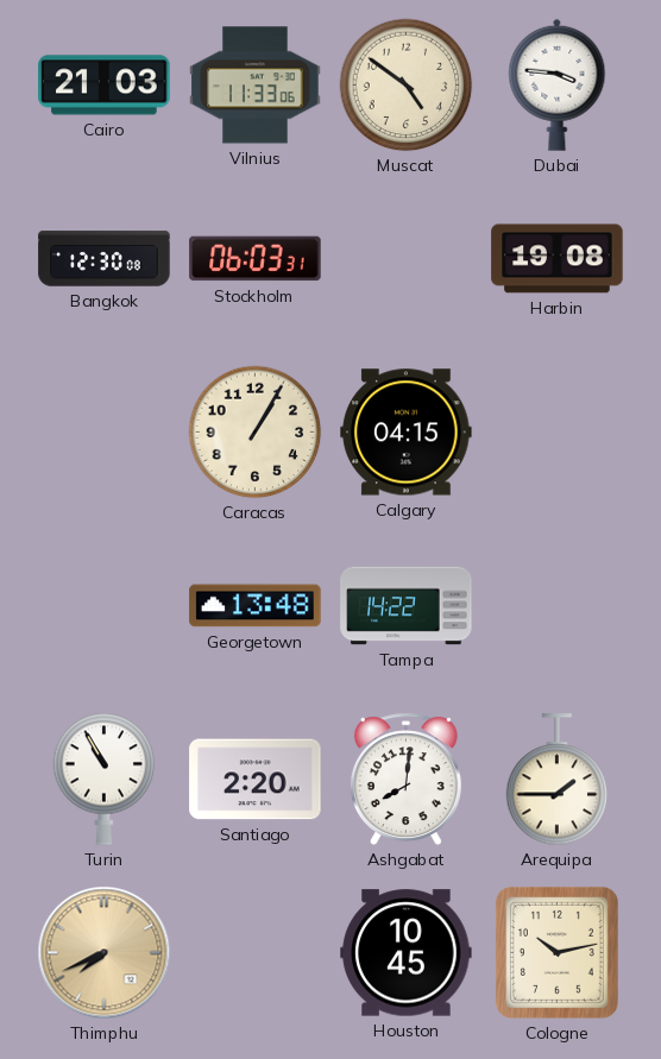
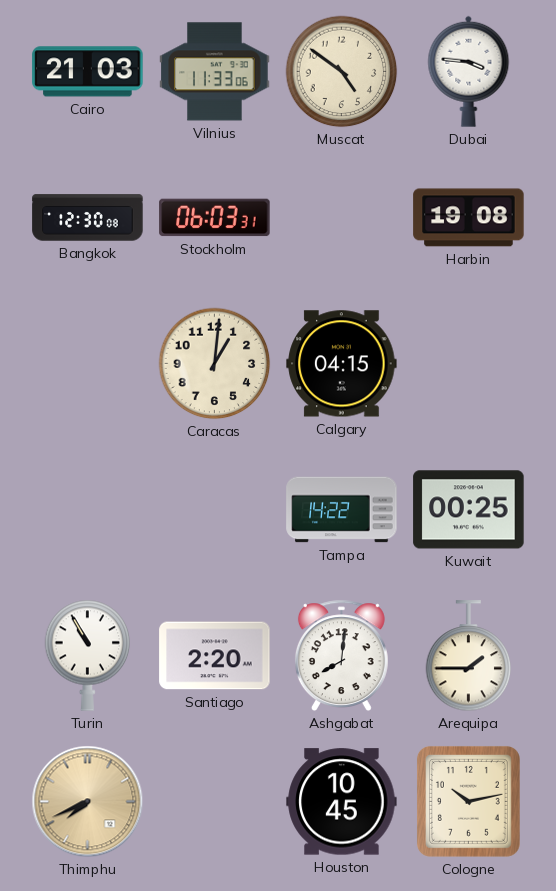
Caracas: 1:05 -> 1:01 (215, 364)
Georgetown: 13:48 -> none (256, 606)
Kuwait: none -> 00:25 (469, 510)
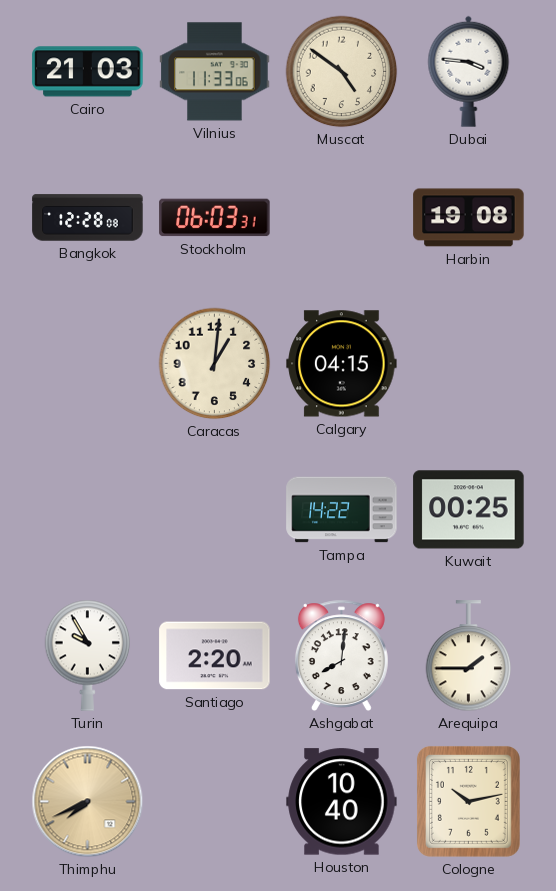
Bangkok: 12:30 -> 12:28 (88, 218)
Turin: 10:55 -> 9:55 (88, 655)
Houston: 10:45 -> 10:40 (342, 802)
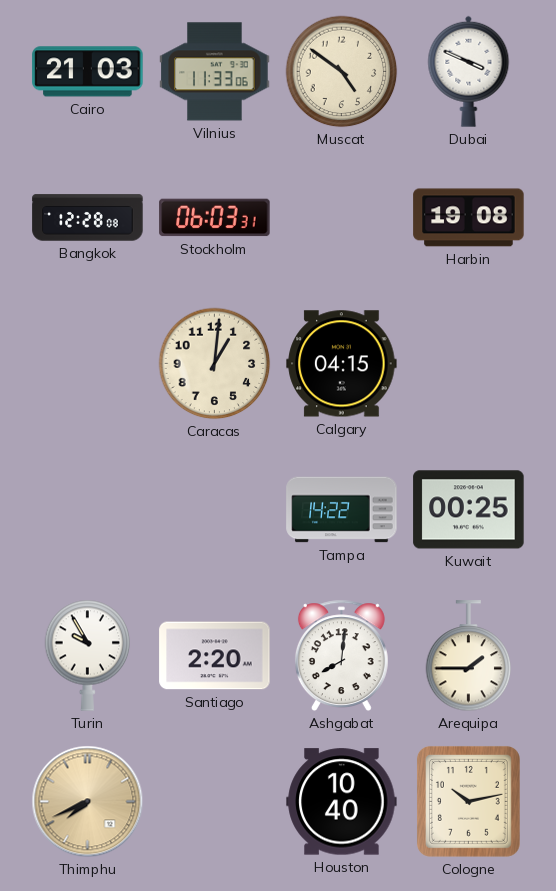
Dubai: 3:46 -> 3:49 (469, 71)
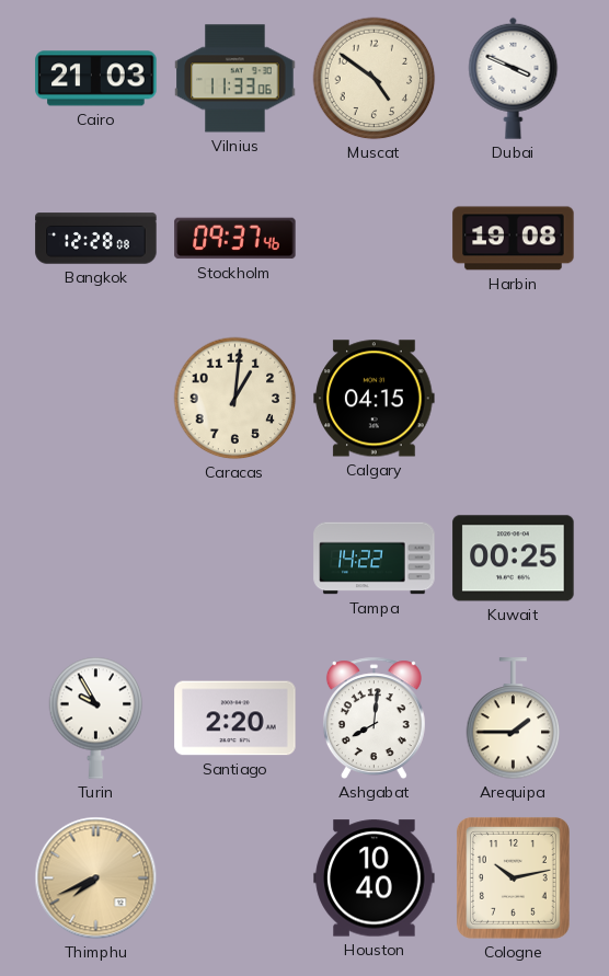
Stockholm: 06:03 -> 09:37 (235, 239)
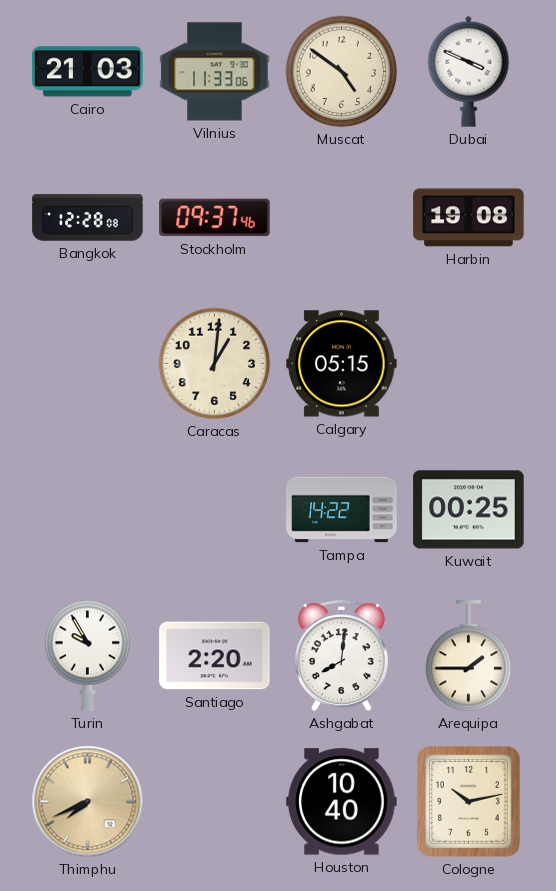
Calgary: 04:15 -> 05:15 (342, 364)
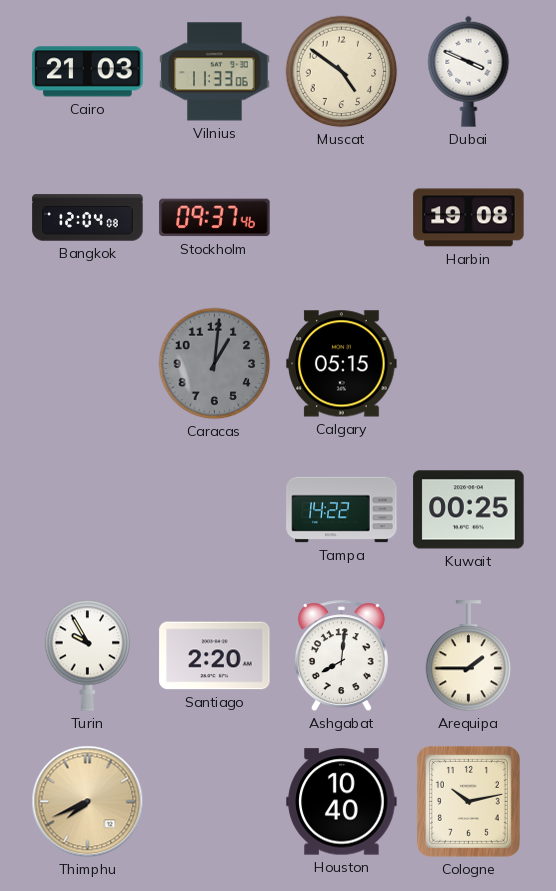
Bangkok: 12:28 -> 12:04 (88, 218)
Caracas dial: cream -> grey (215, 364)
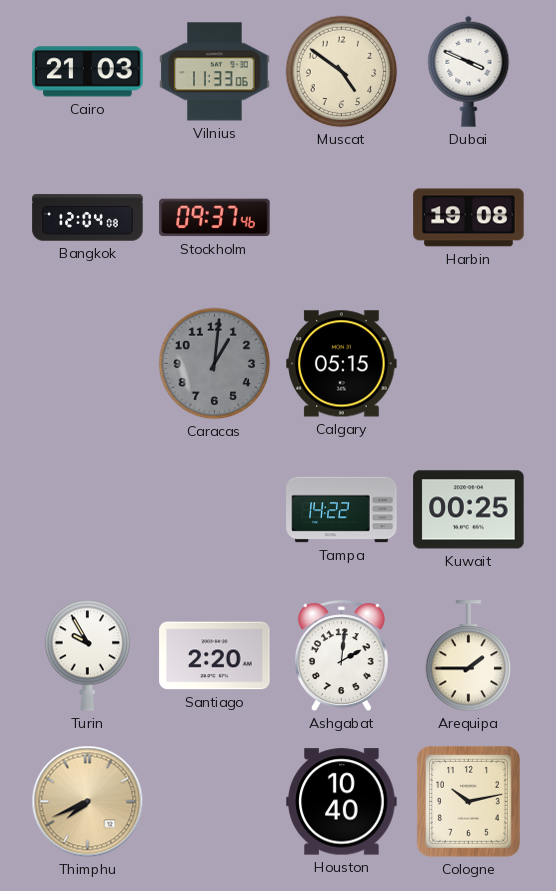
Ashgabat: 8:01 -> 2:01 (341, 656)
